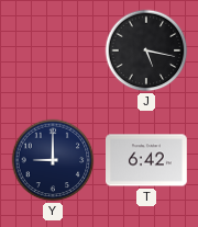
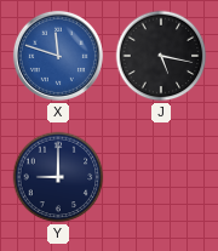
X: none -> 11:48 (58, 56)
T: 6:42 -> none (147, 160)
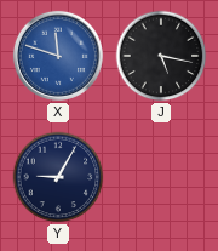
Y: 9:00 -> 9:05 (58, 177)
